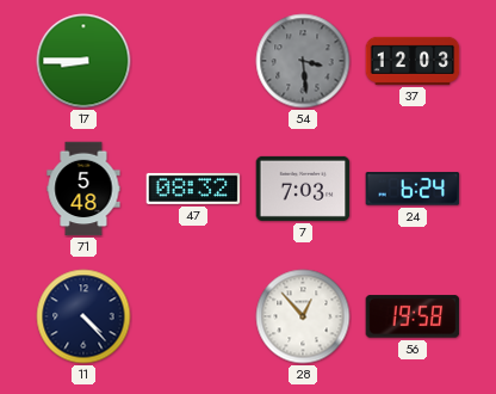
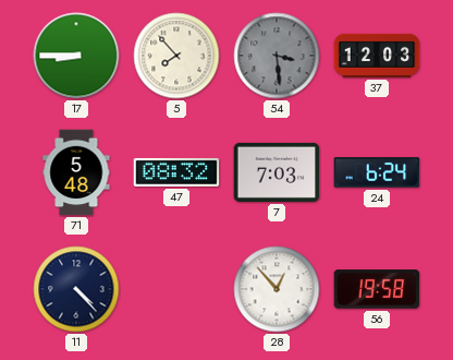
5: none -> 7:53 (176, 56)
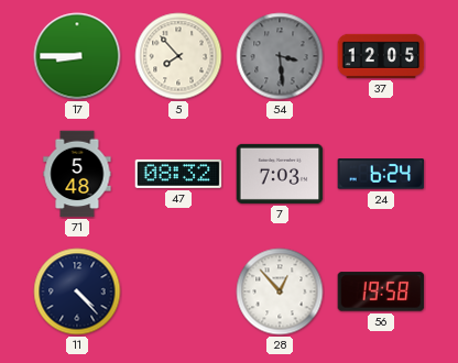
37: 12:03 -> 12:05 (381, 56)
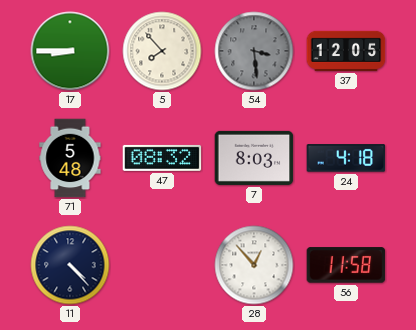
7: 7:03 -> 8:03 (254, 158)
24: 6:24 -> 4:18 (346, 158)
56: 19:58 -> 11:58 (346, 265)
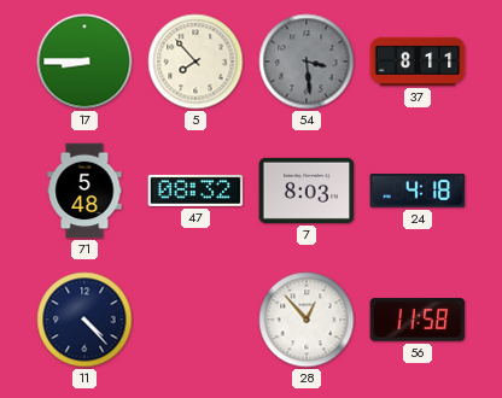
37: 12:05 -> 8:11 (418, 62)
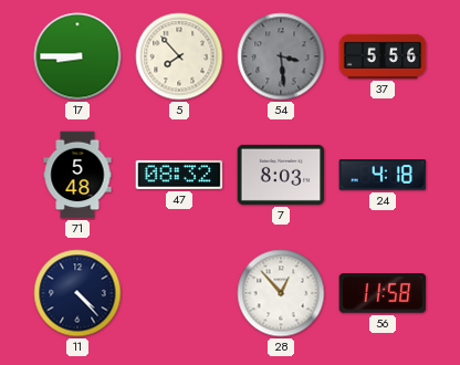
37: 8:11 -> 5:56 (383, 56)
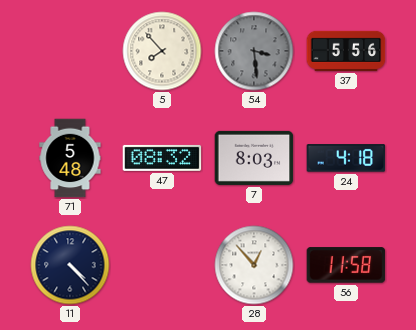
17: 8:45 -> none (77, 56)
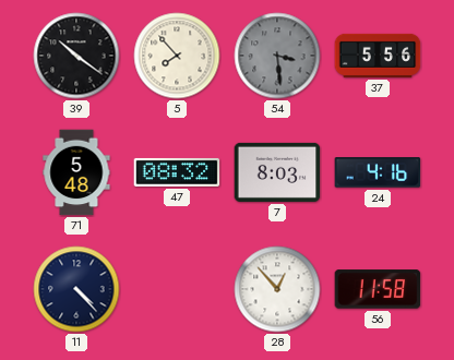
39: none -> 10:21 (76, 56)
24: 4:18 -> 4:16 (378, 172)
